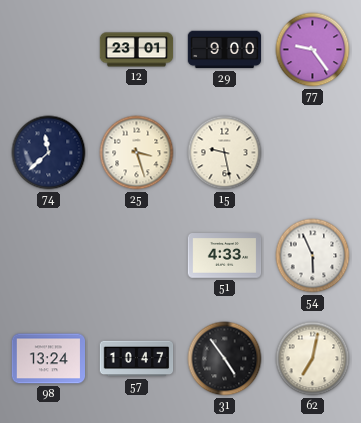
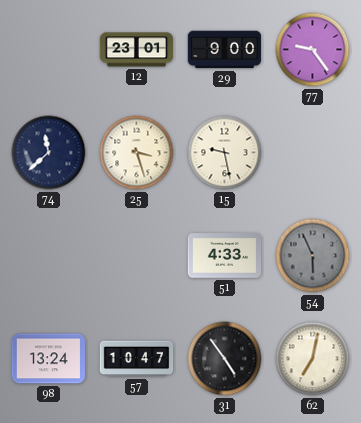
54 dial: white -> grey (313, 256)
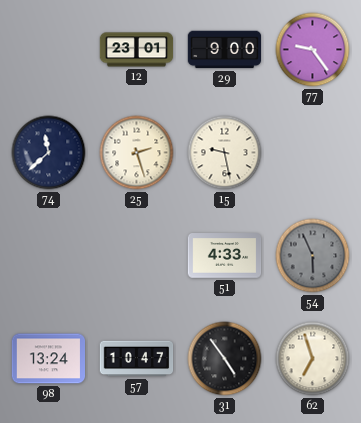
25: 3:27 -> 2:27 (137, 153)
62: 7:02 -> 6:57 (313, 359)
